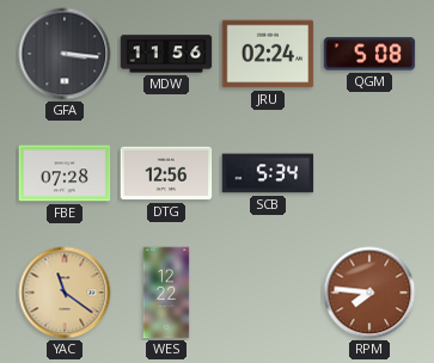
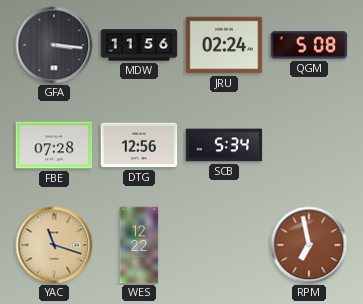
YAC: 11:21 -> 11:18 (54, 245)
RPM: 7:46 -> 6:58 (309, 245)
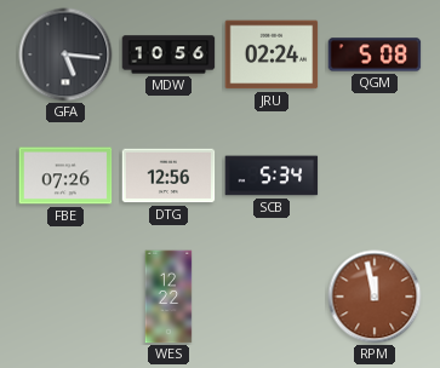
GFA: 3:16 -> 5:16 (65, 54)
MDW: 11:56 -> 10:56 (168, 54)
FBE: 07:28 -> 07:26 (65, 176)
YAC: 11:18 -> none (54, 245)
RPM: 6:58 -> 11:58 (375, 297)
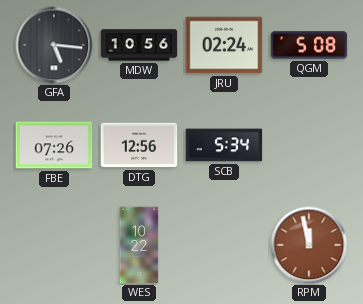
WES: 12:22 -> 10:22 (139, 245)
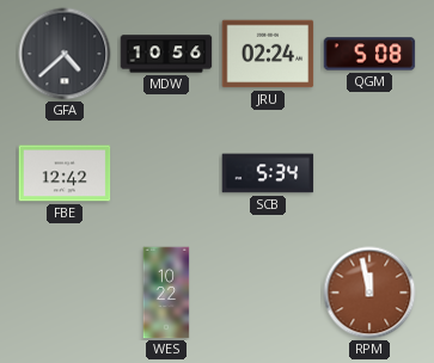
GFA: 5:16 -> 4:38 (65, 54)
FBE: 07:26 -> 12:42 (65, 173)
DTG: 12:56 -> none (139, 145)
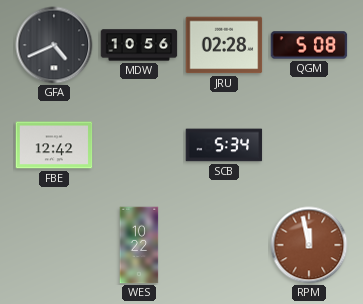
GFA: 4:38 -> 4:41 (54, 45)
JRU: 02:24 -> 02:28 (224, 45)
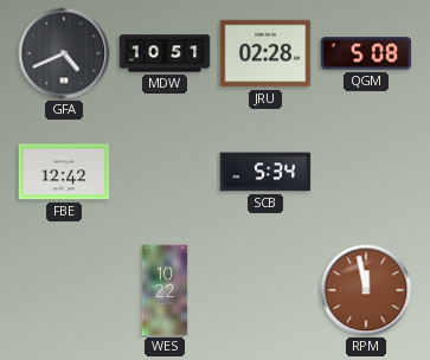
MDW: 10:56 -> 10:51 (165, 53)
